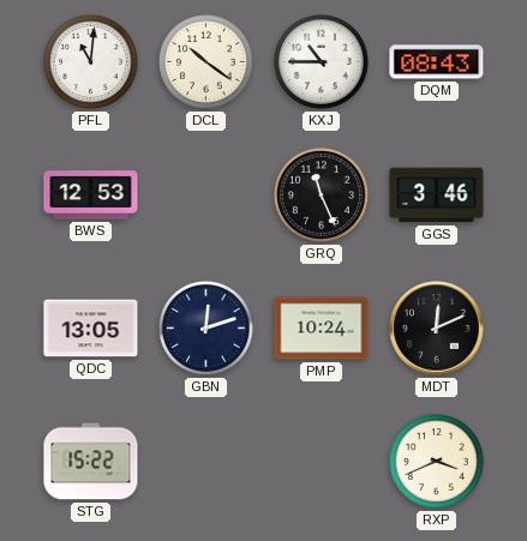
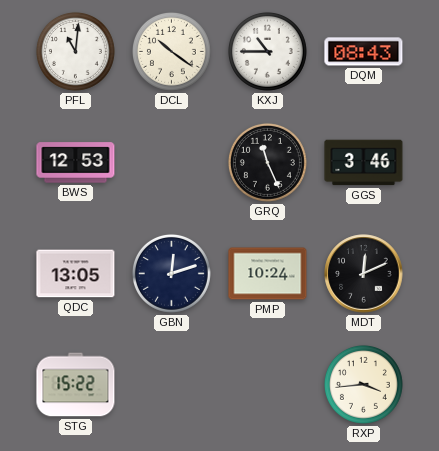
RXP: 3:41 -> 3:44 (363, 384)
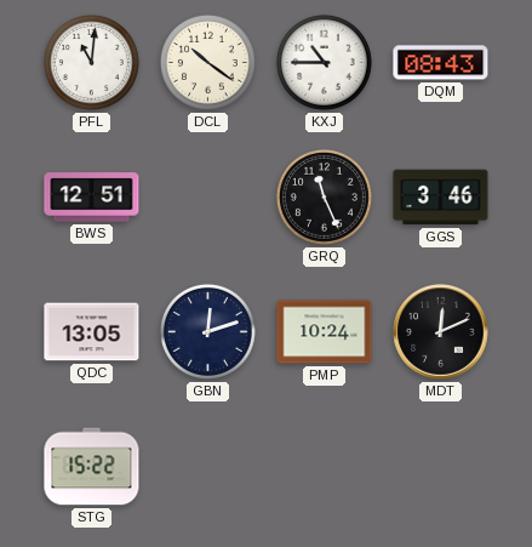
BWS: 12:53 -> 12:51 (92, 198)
RXP: 3:44 -> none (363, 384)
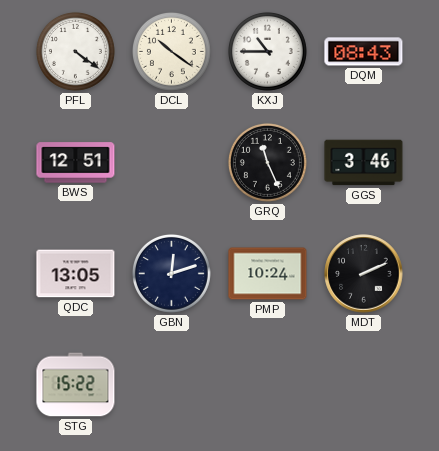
PFL: 11:01 -> 4:21 (75, 51)
MDT: 12:11 -> 2:11 (364, 274)
